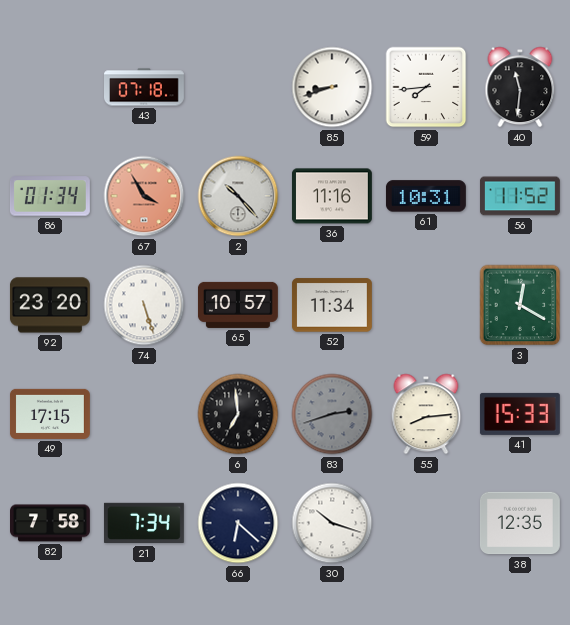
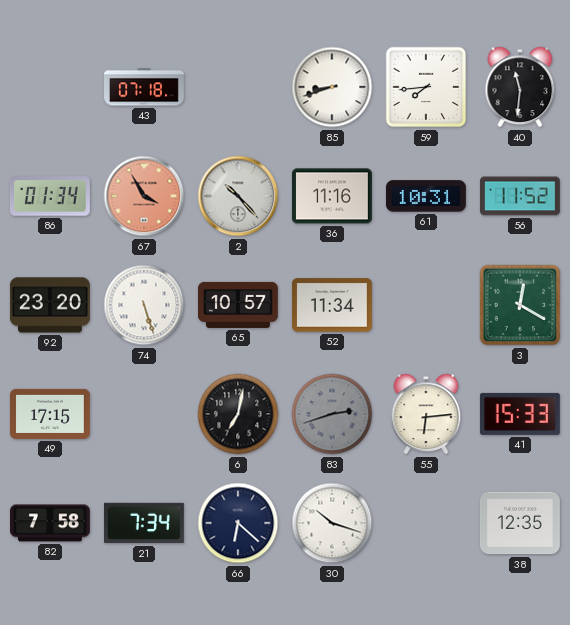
6: 6:59 -> 7:02 (238, 414)
55: 8:14 -> 6:14 (426, 414)
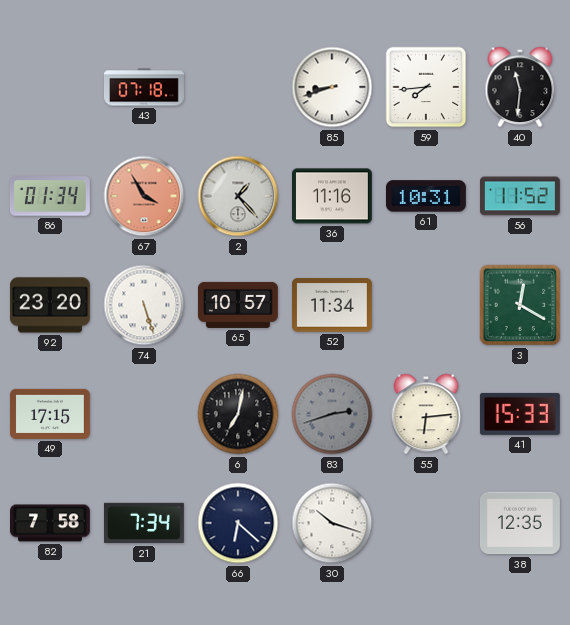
2: 10:23 -> 1:23 (238, 196)
